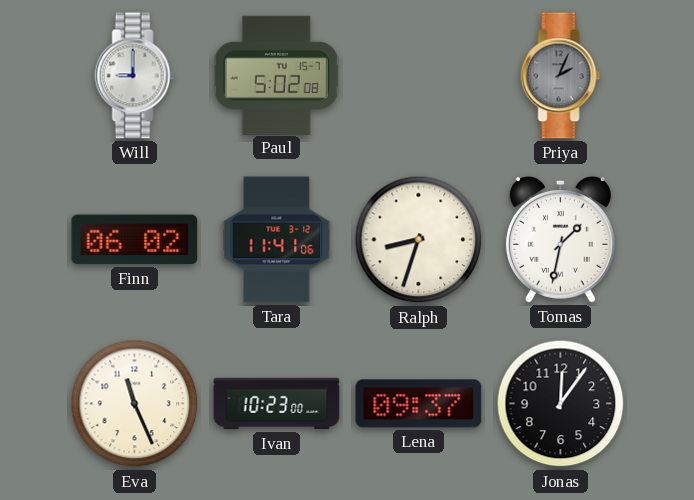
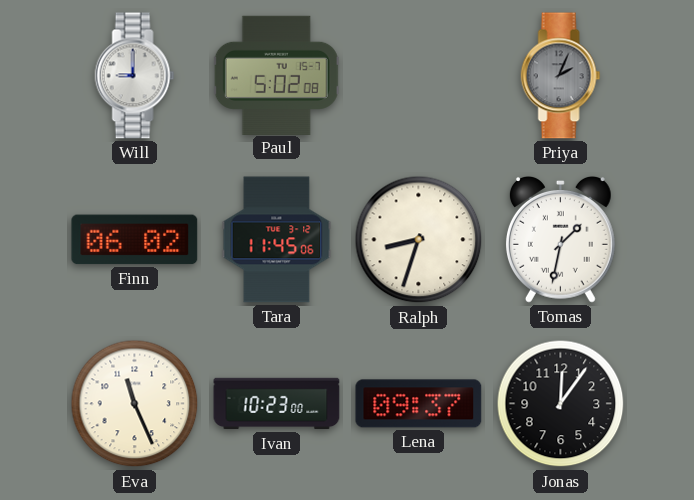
Tara: 11:41 -> 11:45 (277, 240)
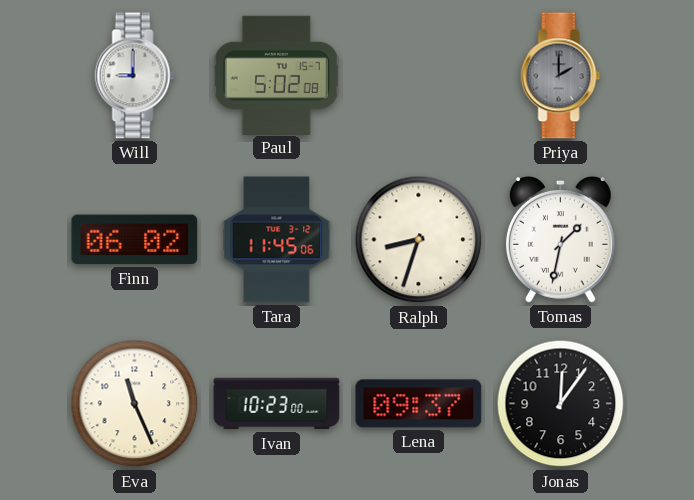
Priya: 2:04 -> 2:00 (561, 76)
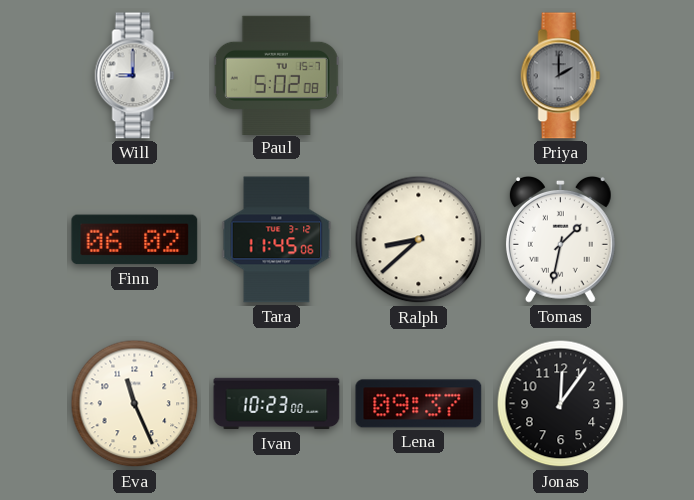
Ralph: 8:33 -> 8:38 (419, 240)
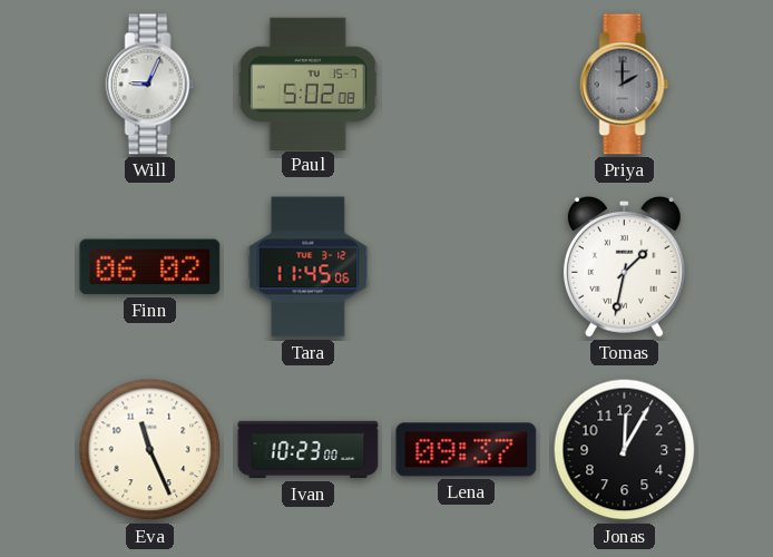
Will: 9:00 -> 9:04 (150, 85)
Ralph: 8:38 -> none (419, 240)
Jonas: 12:06 -> 12:05 (625, 450)
